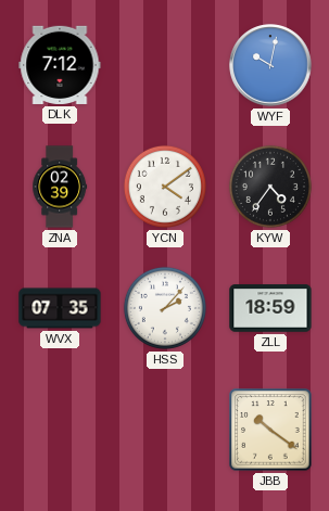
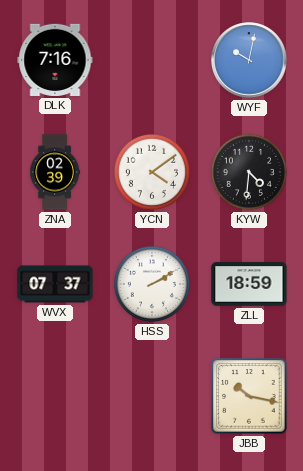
DLK: 7:12 -> 7:16 (55, 60)
KYW: 4:36 -> 4:31 (249, 172)
WVX: 07:35 -> 07:37 (55, 284)
HSS: 2:07 -> 2:10 (152, 284)
JBB: 10:21 -> 10:17 (249, 396)
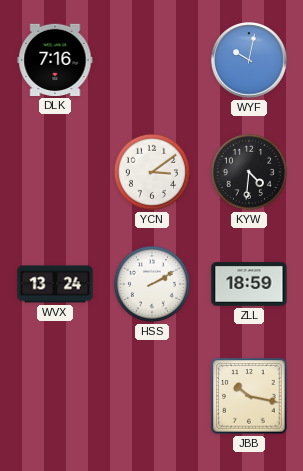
ZNA: 02:39 -> none (55, 172)
YCN: 4:09 -> 3:09 (152, 172)
WVX: 07:37 -> 13:24 (55, 284)
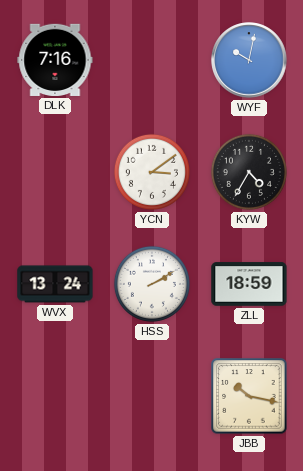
KYW: 4:31 -> 4:35 (249, 172)
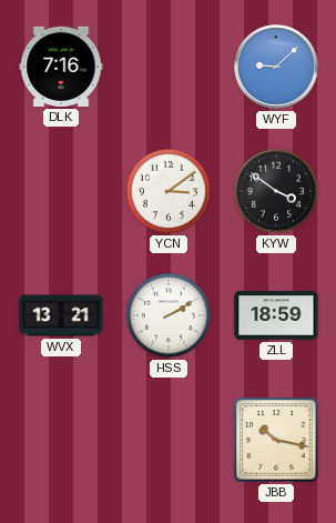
WYF: 10:02 -> 9:08 (276, 67)
KYW: 4:35 -> 3:51 (276, 191)
WVX: 13:24 -> 13:21 (61, 315)
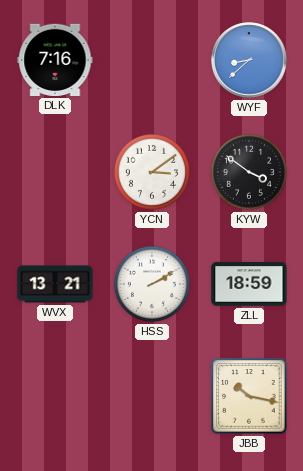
WYF: 9:08 -> 8:38 (249, 60)
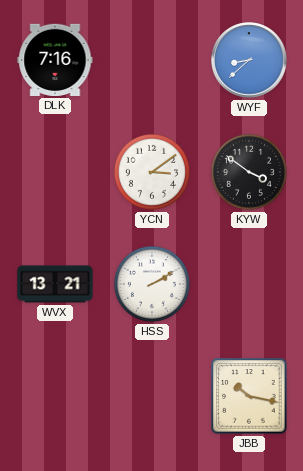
ZLL: 18:59 -> none (249, 284)
